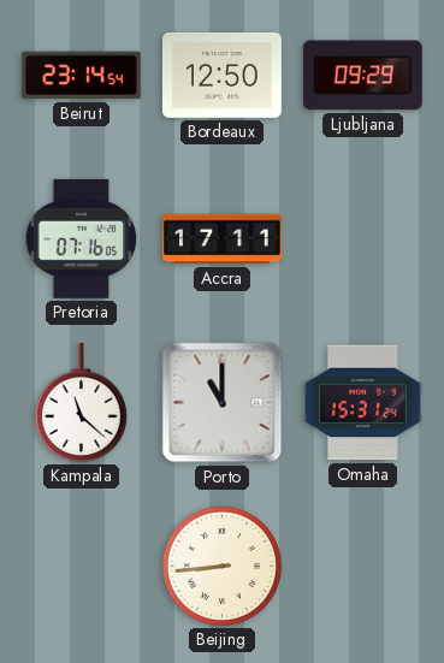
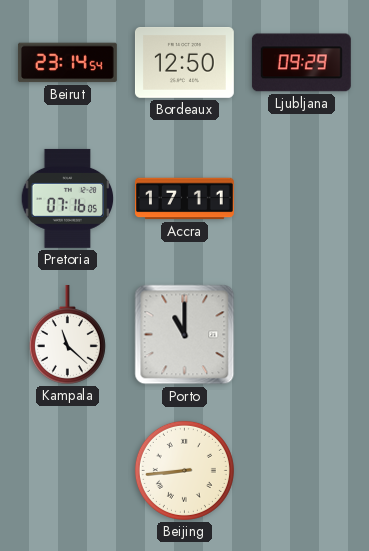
Omaha: 15:31 -> none (362, 403)
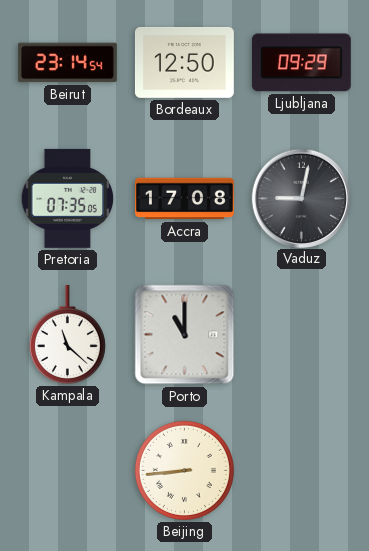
Pretoria: 07:16 -> 07:35 (68, 198)
Accra: 17:11 -> 17:08 (185, 199)
Vaduz: none -> 9:02 (301, 198)
